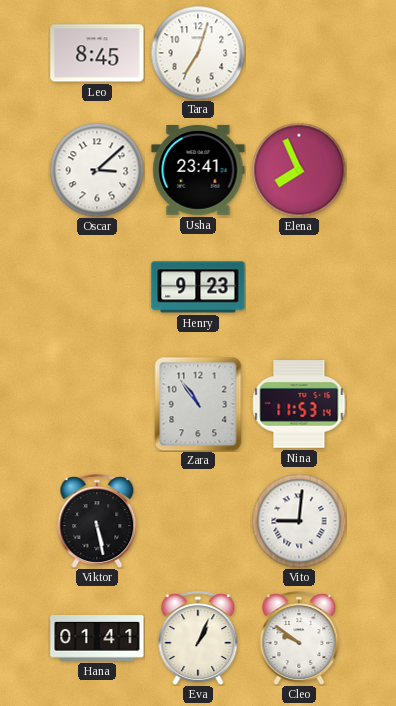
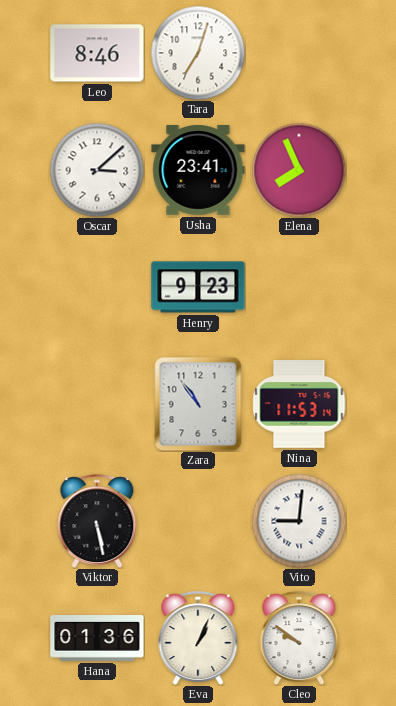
Leo: 8:45 -> 8:46 (97, 53)
Hana: 01:41 -> 01:36 (97, 639)
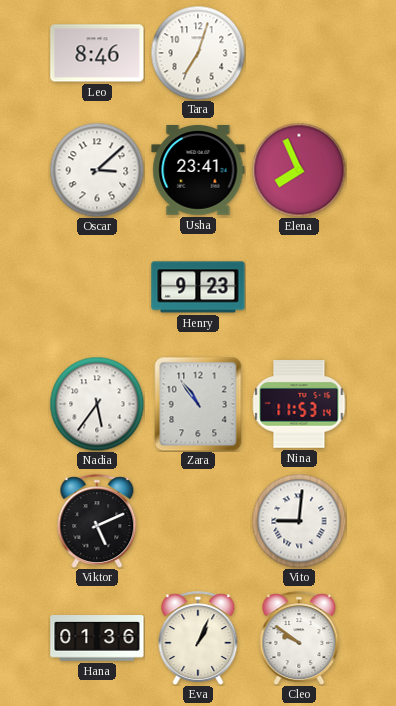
Nadia: none -> 5:36 (97, 404)
Viktor: 5:28 -> 5:11 (97, 521)
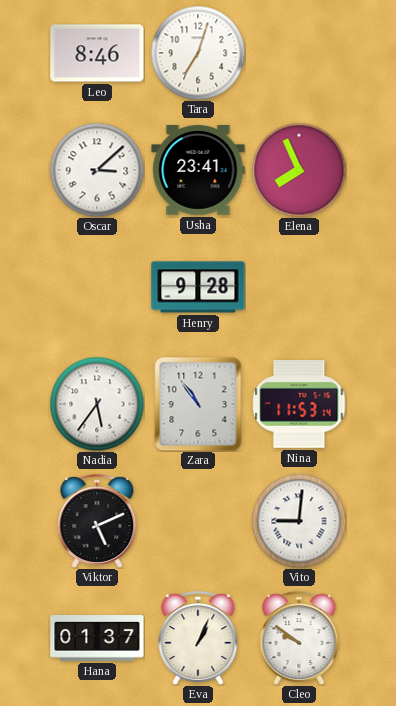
Henry: 9:23 -> 9:28 (198, 287)
Hana: 01:36 -> 01:37 (97, 639)
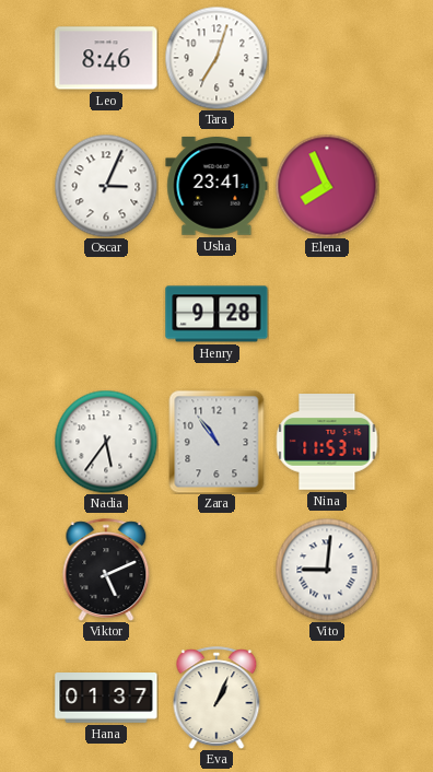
Oscar: 3:08 -> 3:04 (106, 186)
Cleo: 9:51 -> none (299, 638)
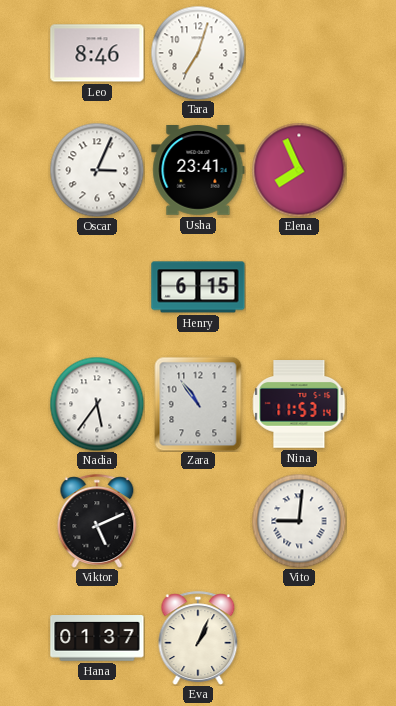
Henry: 9:28 -> 6:15 (198, 287)
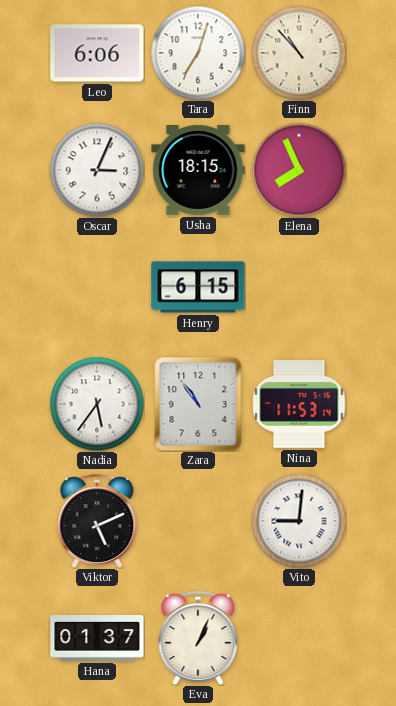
Leo: 8:46 -> 6:06 (97, 53)
Finn: none -> 10:53 (299, 53)
Usha: 23:41 -> 18:15 (198, 171)
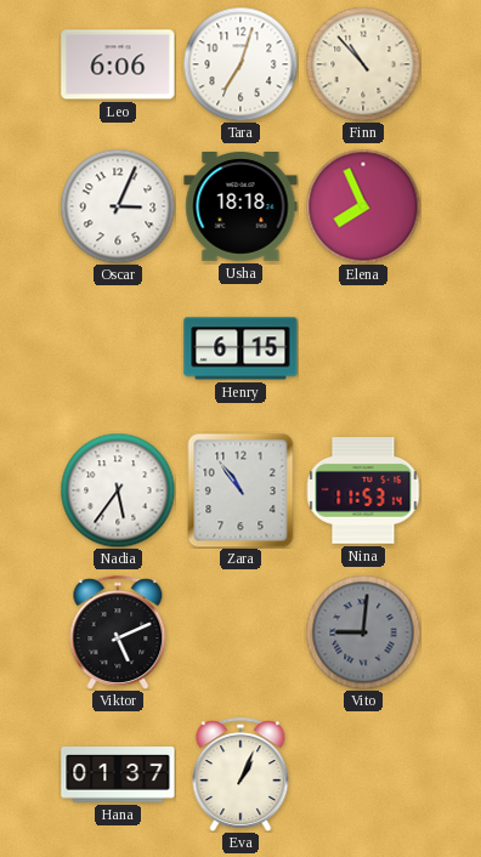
Usha: 18:15 -> 18:18 (241, 208)
Vito dial: white -> grey (363, 632)
